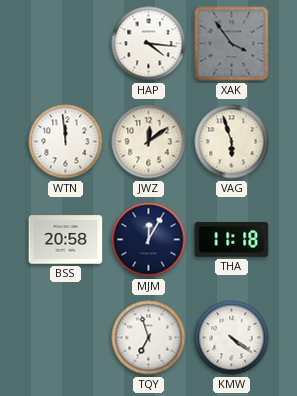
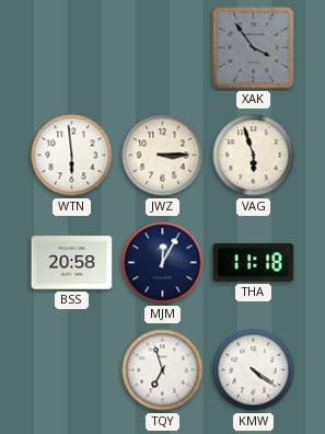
HAP: 4:16 -> none (149, 44)
WTN: 11:59 -> 5:59 (72, 156)
JWZ: 12:09 -> 3:15 (163, 156)
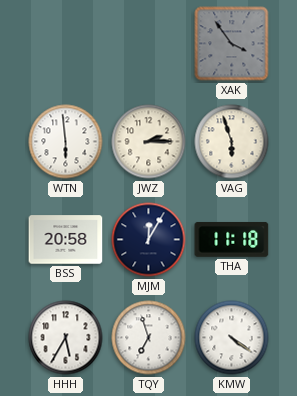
JWZ: 3:15 -> 2:15 (149, 142)
HHH: none -> 5:35 (66, 338)
